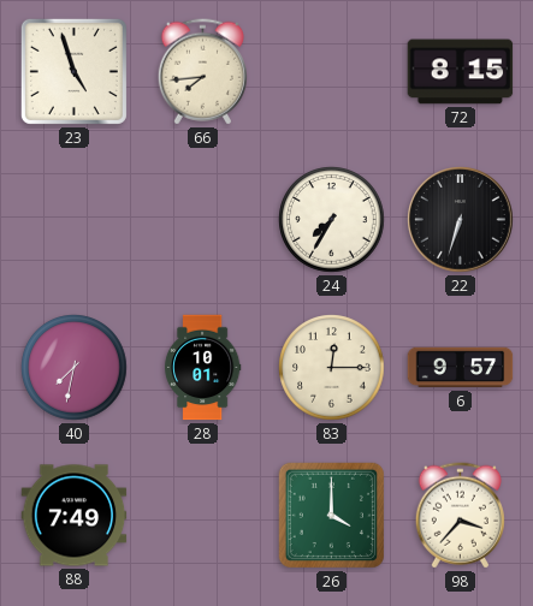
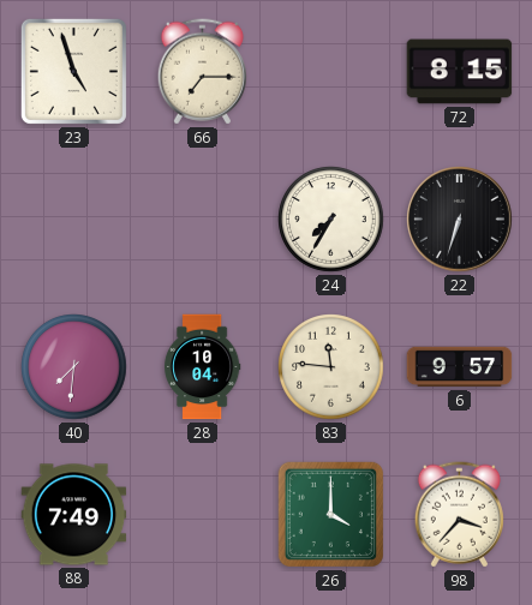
66: 7:44 -> 7:15 (202, 72)
40: 7:32 -> 7:31 (74, 367)
28: 10:01 -> 10:04 (202, 367)
83: 12:15 -> 11:46 (331, 367)
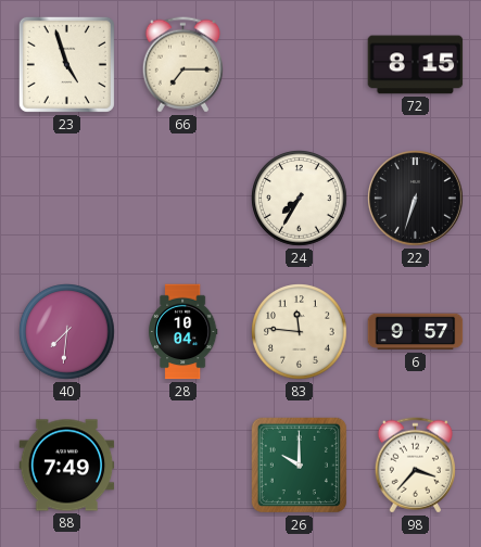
26: 4:00 -> 10:00 (299, 465)
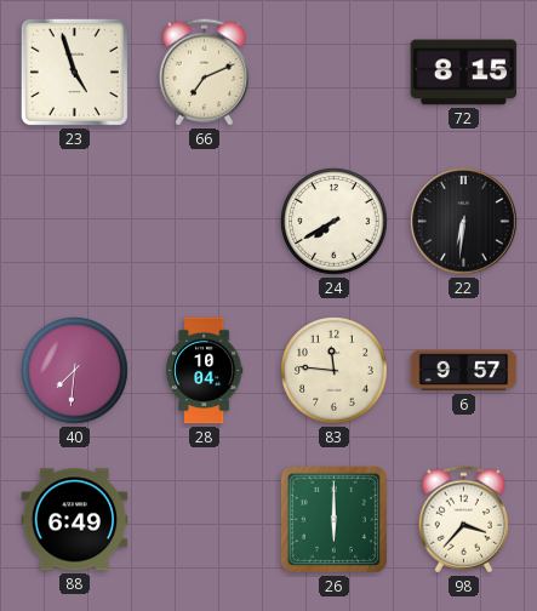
66: 7:15 -> 7:11 (204, 73)
24: 7:35 -> 7:40 (335, 222)
22: 6:33 -> 6:31 (464, 222)
88: 7:49 -> 6:49 (75, 520)
26: 10:00 -> 6:00 (333, 519)
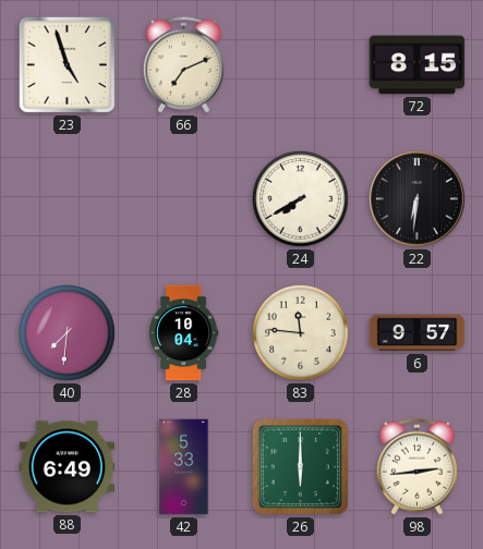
42: none -> 5:33 (184, 467)
98: 3:37 -> 2:44 (416, 467)
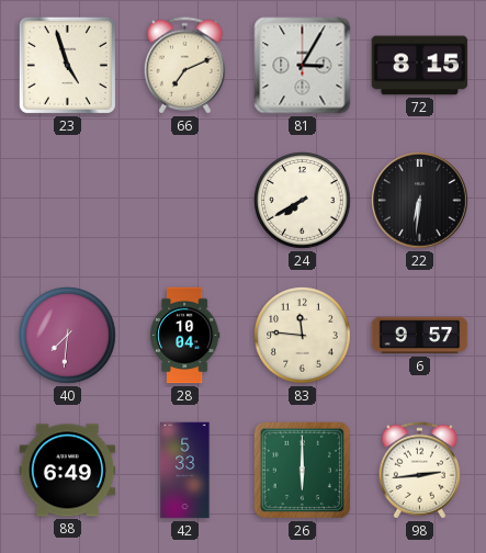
81: none -> 3:05 (303, 66)
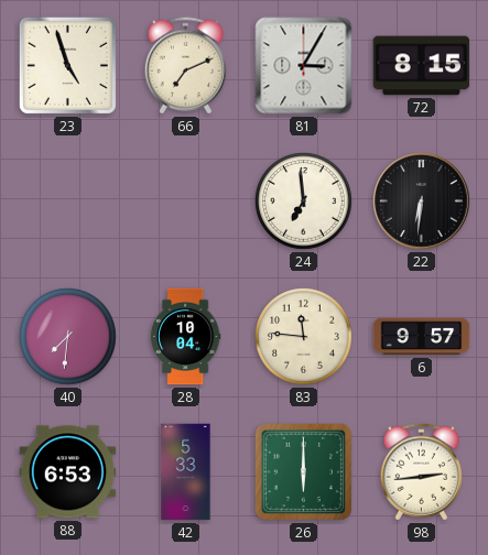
24: 7:40 -> 6:59 (304, 202)
88: 6:49 -> 6:53 (68, 472)
